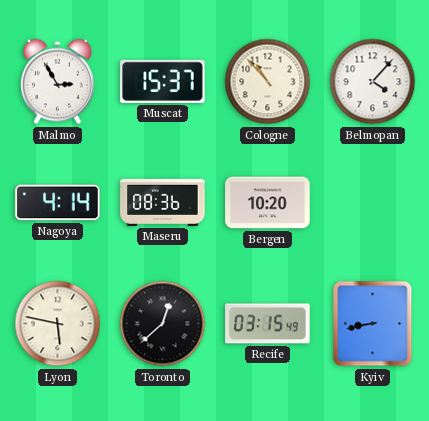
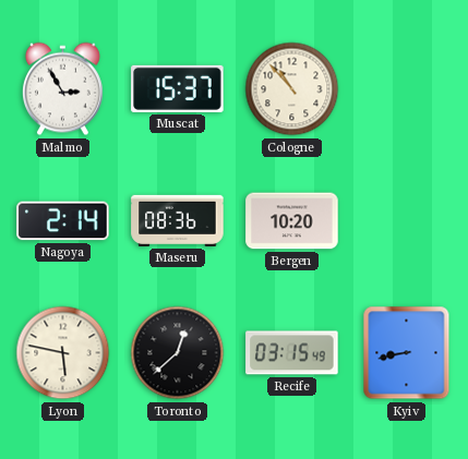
Belmopan: 4:07 -> none (373, 82)
Nagoya: 4:14 -> 2:14 (63, 221)
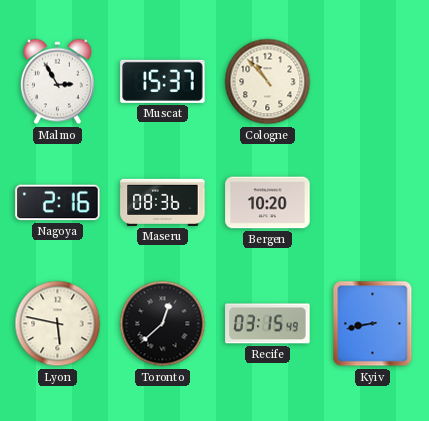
Nagoya: 2:14 -> 2:16 (58, 203)
